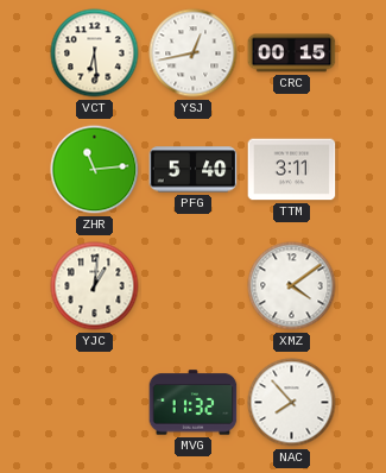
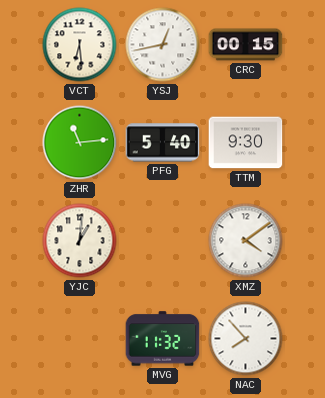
TTM: 3:11 -> 9:30 (246, 143)
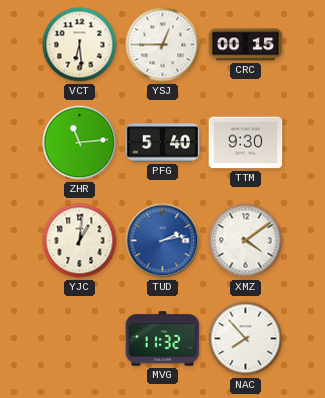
YSJ: 12:43 -> 12:45 (163, 45)
TUD: none -> 2:13 (163, 241)
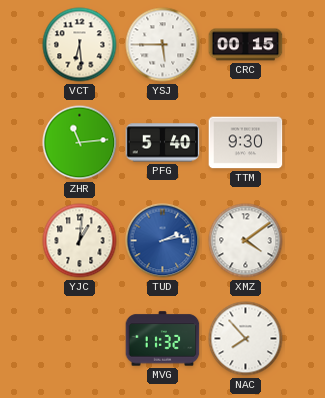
YSJ: 12:45 -> 5:45 (163, 45)
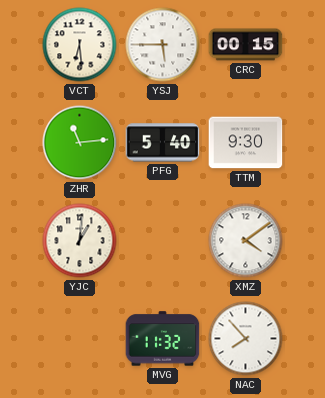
TUD: 2:13 -> none (163, 241)
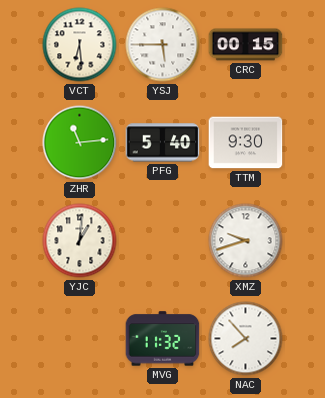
XMZ: 4:09 -> 9:42 (246, 241)
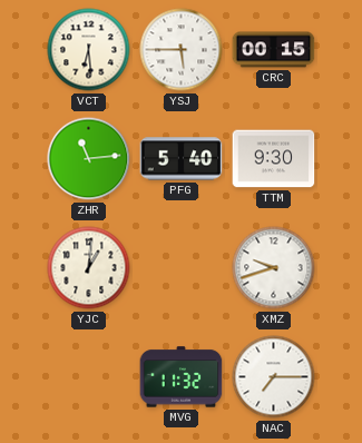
NAC: 7:53 -> 7:15 (274, 377)
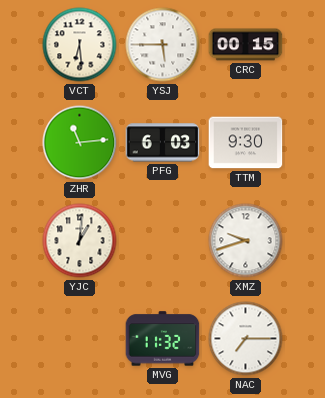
PFG: 5:40 -> 6:03 (163, 143)
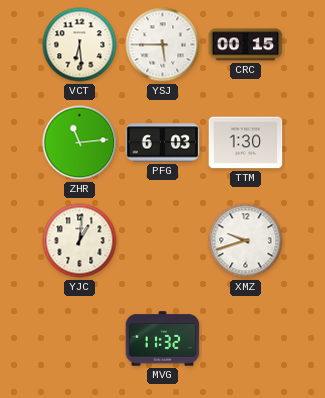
TTM: 9:30 -> 1:30 (246, 143)
NAC: 7:15 -> none (246, 339)
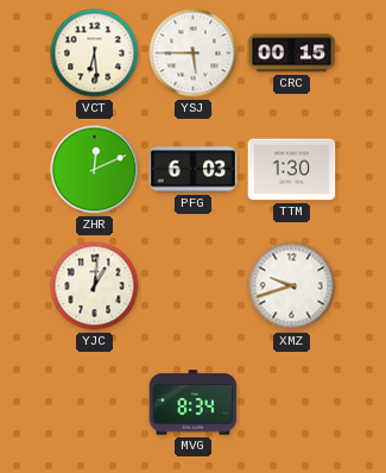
ZHR: 11:14 -> 12:11 (95, 170)
MVG: 11:32 -> 8:34 (194, 403)
